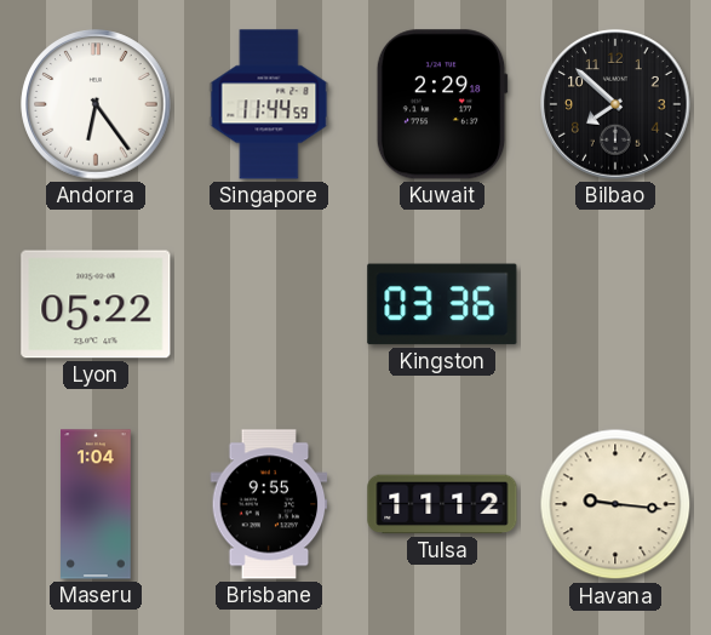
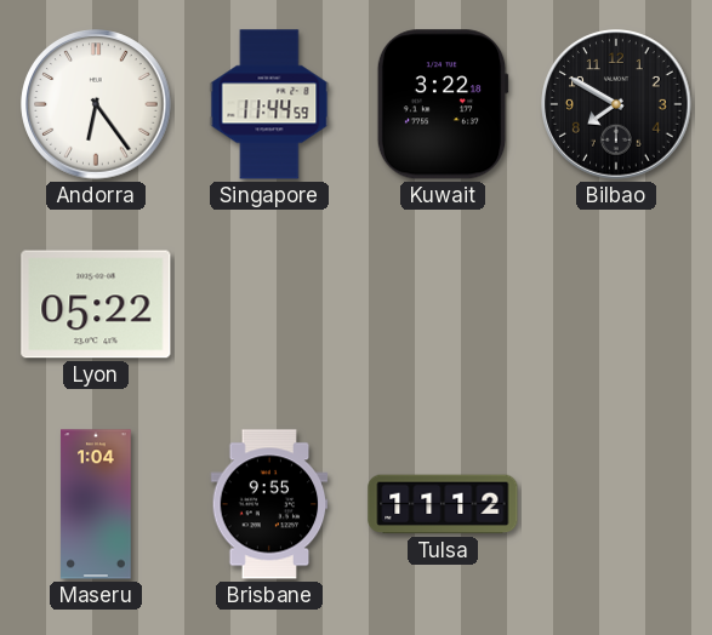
Kuwait: 2:29 -> 3:22 (443, 104)
Bilbao: 7:52 -> 7:50 (616, 104)
Kingston: 03:36 -> none (442, 304)
Havana: 9:16 -> none (615, 504)
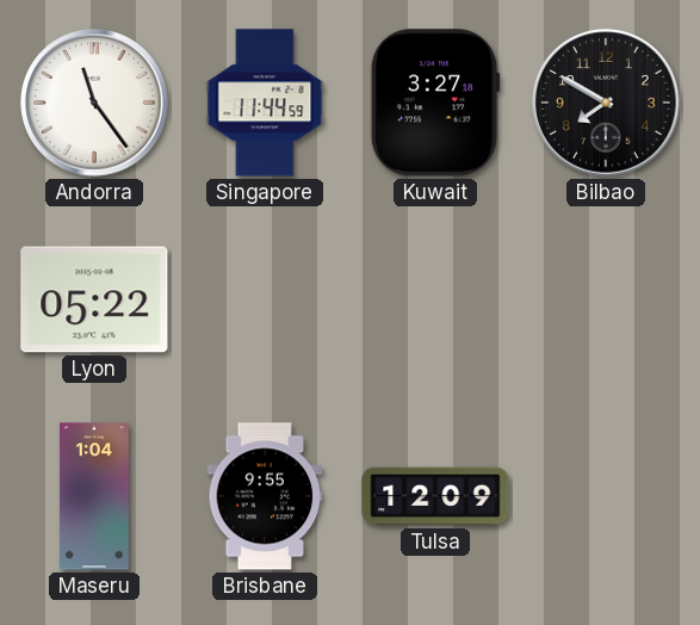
Andorra: 6:24 -> 11:24 (94, 103)
Kuwait: 3:22 -> 3:27 (435, 103)
Tulsa: 11:12 -> 12:09 (435, 496)
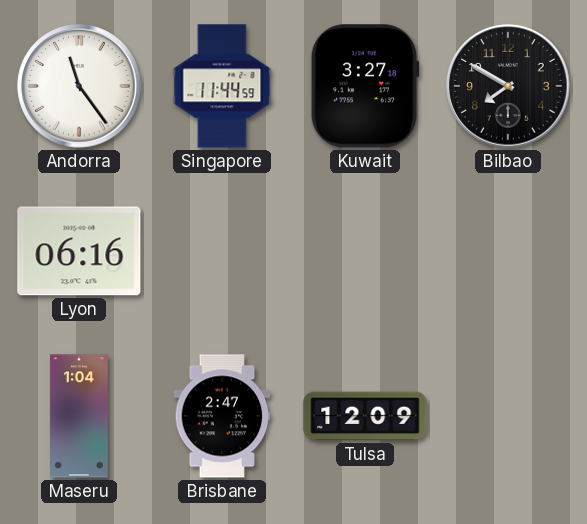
Lyon: 05:22 -> 06:16 (79, 251)
Brisbane: 9:55 -> 2:47 (222, 416)
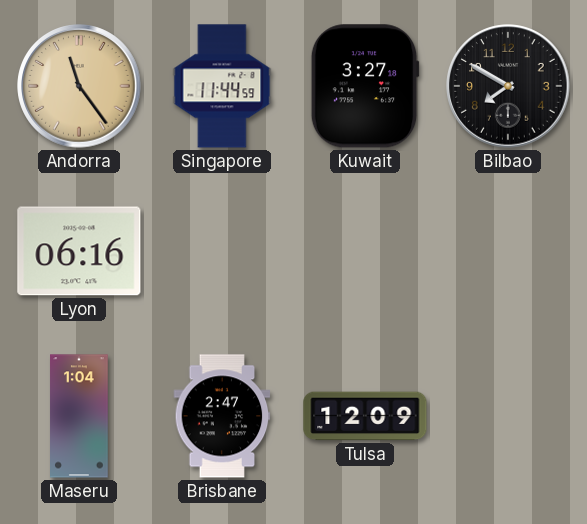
Andorra dial: white -> champagne (79, 86)
